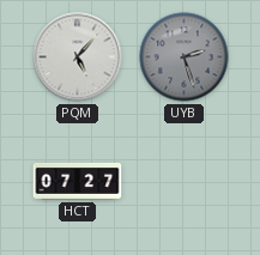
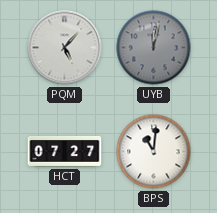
UYB: 2:27 -> 12:02 (154, 48)
BPS: none -> 11:01 (154, 152)
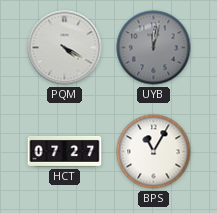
PQM: 5:07 -> 4:20 (65, 48)
BPS: 11:01 -> 11:05 (154, 152)
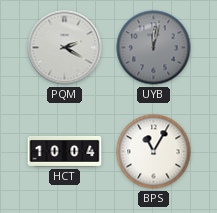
PQM: 4:20 -> 2:20 (65, 48)
HCT: 07:27 -> 10:04 (65, 152)
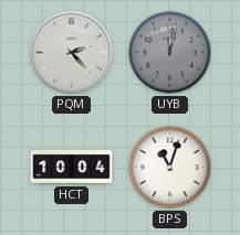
PQM: 2:20 -> 2:23 (72, 53)
BPS: 11:05 -> 11:03 (170, 168)
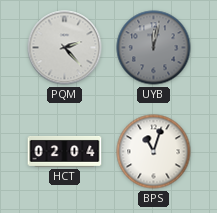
HCT: 10:04 -> 02:04 (65, 152)
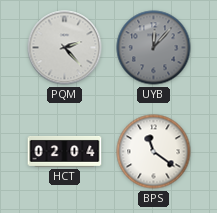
UYB: 12:02 -> 12:07 (154, 48)
BPS: 11:03 -> 11:21 (154, 152)
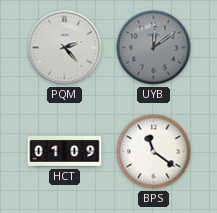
UYB: 12:07 -> 12:09 (154, 48)
HCT: 02:04 -> 01:09 (65, 152)
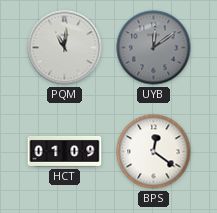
PQM: 2:23 -> 11:01 (65, 48)
BPS: 11:21 -> 12:21 (154, 152)
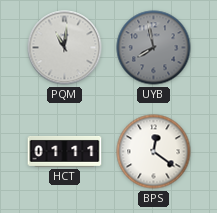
UYB: 12:09 -> 7:58 (154, 48)
HCT: 01:09 -> 01:11 (65, 152)
